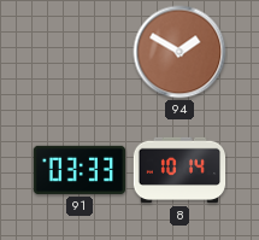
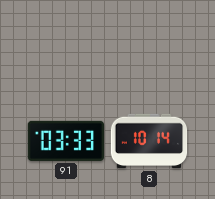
94: 1:50 -> none (179, 52)
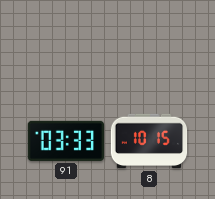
8: 10:14 -> 10:15 (149, 141)
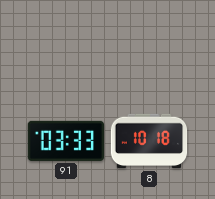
8: 10:15 -> 10:18 (149, 141)
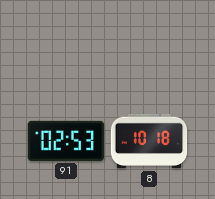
91: 03:33 -> 02:53 (66, 141)
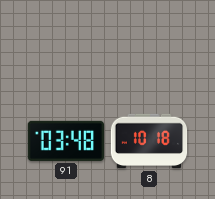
91: 02:53 -> 03:48 (66, 141)
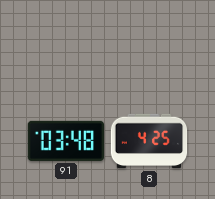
8: 10:18 -> 4:25 (149, 141)
